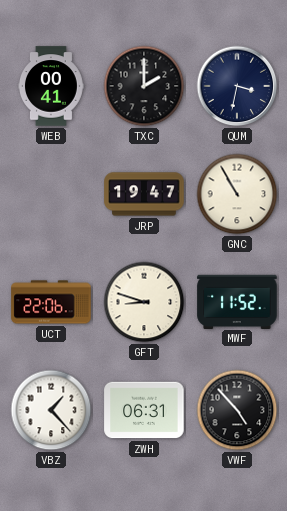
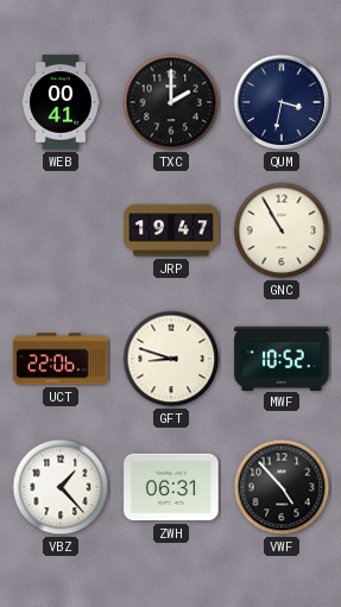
MWF: 11:52 -> 10:52 (282, 358)
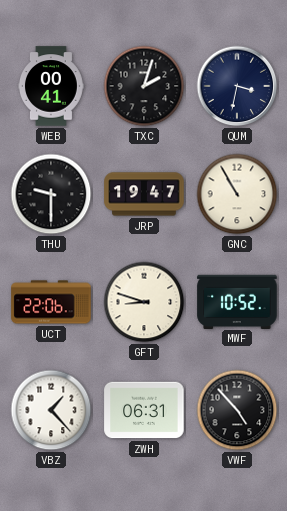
TXC: 2:00 -> 2:03 (144, 86)
THU: none -> 9:30 (51, 194)
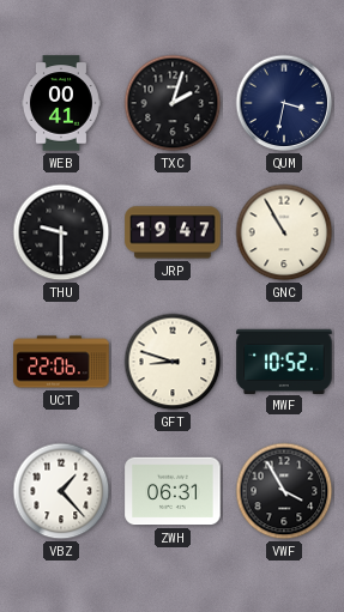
VWF: 4:53 -> 3:55 (284, 491)
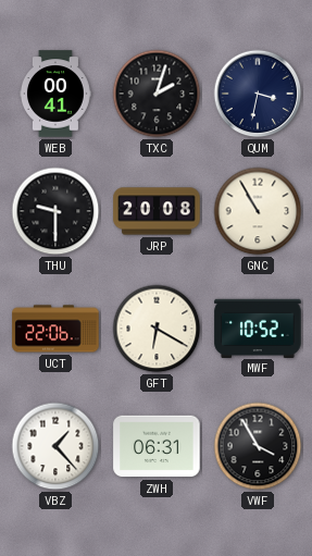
JRP: 19:47 -> 20:08 (157, 211)
GFT: 8:48 -> 6:20 (157, 329)
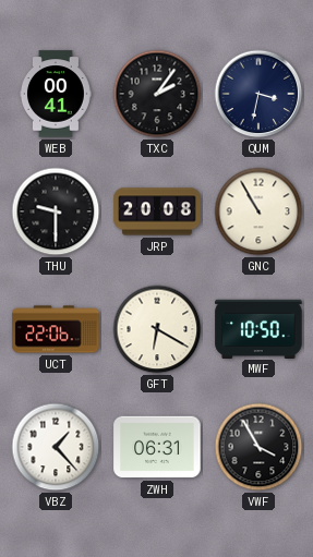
TXC: 2:03 -> 2:06 (157, 94)
MWF: 10:52 -> 10:50 (258, 328)
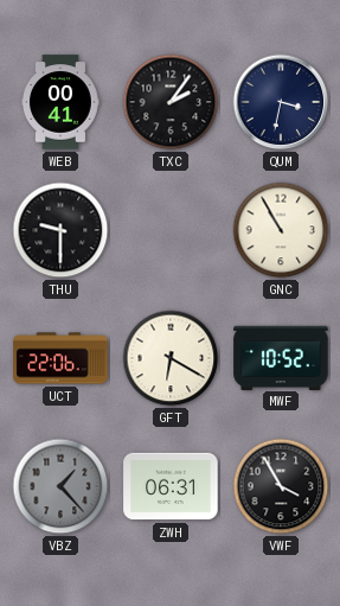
JRP: 20:08 -> none (157, 211)
MWF: 10:50 -> 10:52 (281, 357)
VBZ dial: white -> grey (60, 486)
